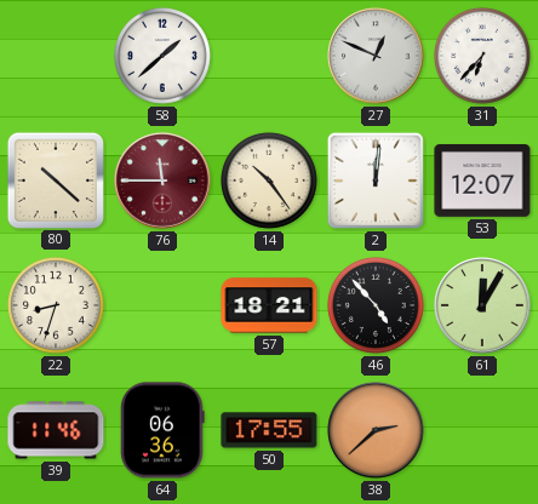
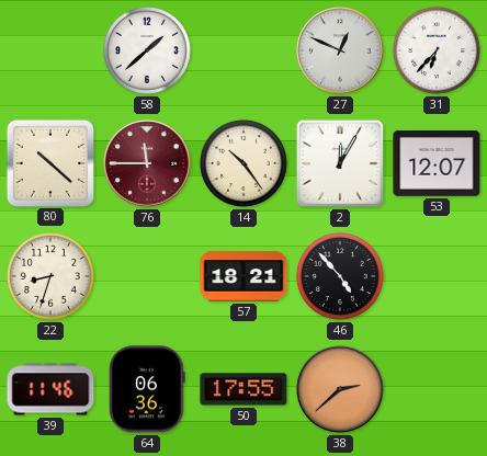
2: 12:01 -> 12:05 (340, 163)
61: 12:05 -> none (482, 305)
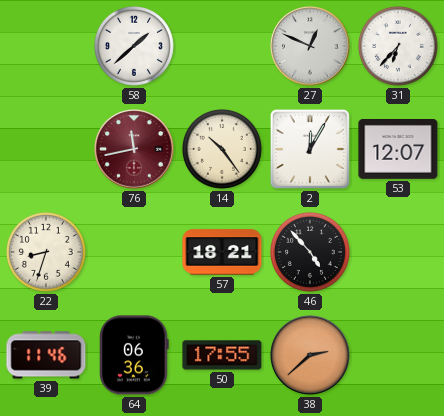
80: 10:22 -> none (49, 162)
76: 11:45 -> 11:43 (134, 149)
